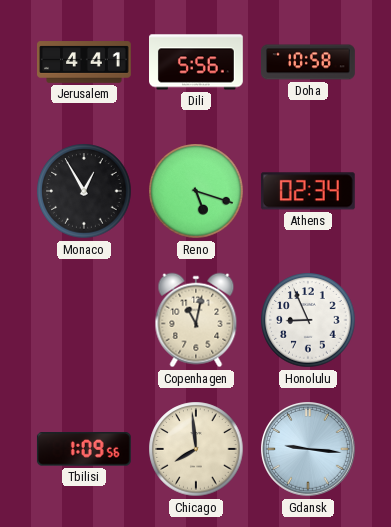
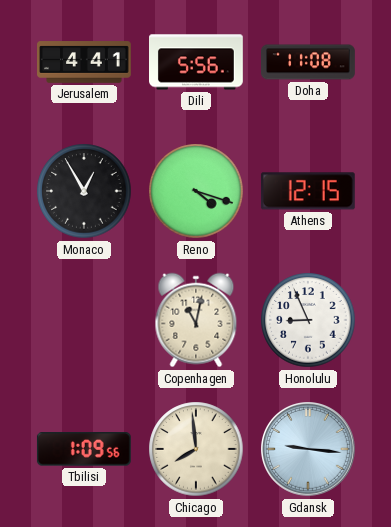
Doha: 10:58 -> 11:08 (308, 62)
Reno: 5:18 -> 4:18 (196, 191)
Athens: 02:34 -> 12:15 (308, 191)
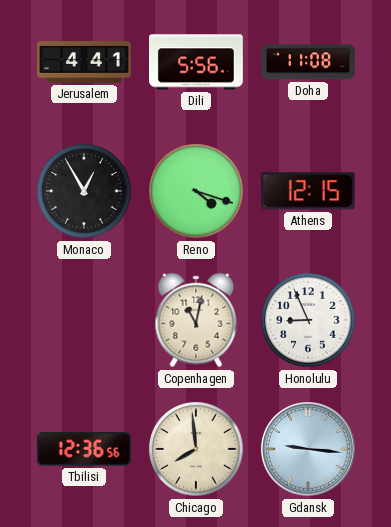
Tbilisi: 1:09 -> 12:36 (84, 449)
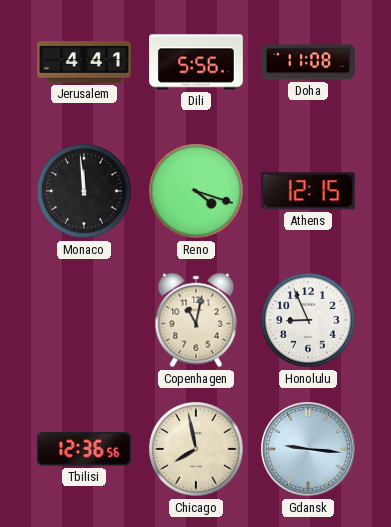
Monaco: 12:55 -> 11:59 (84, 191)
Chicago: 7:59 -> 7:58 (196, 449)
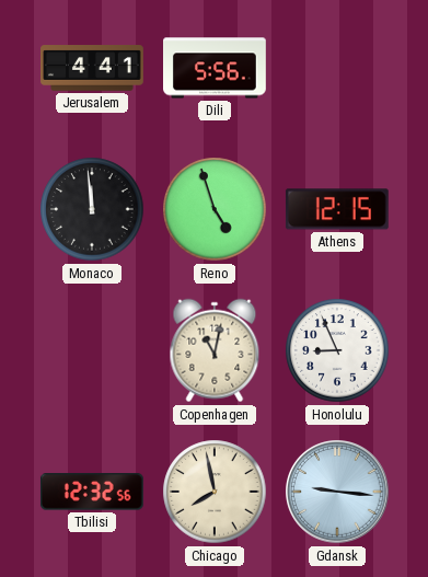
Doha: 11:08 -> none (308, 62)
Reno: 4:18 -> 4:57 (215, 209)
Tbilisi: 12:36 -> 12:32 (92, 492)
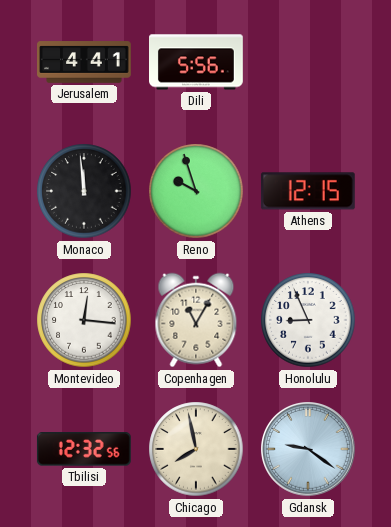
Reno: 4:57 -> 9:57 (196, 191)
Montevideo: none -> 12:16 (84, 320)
Copenhagen: 11:02 -> 11:05 (196, 320)
Gdansk: 9:16 -> 9:21 (309, 450)
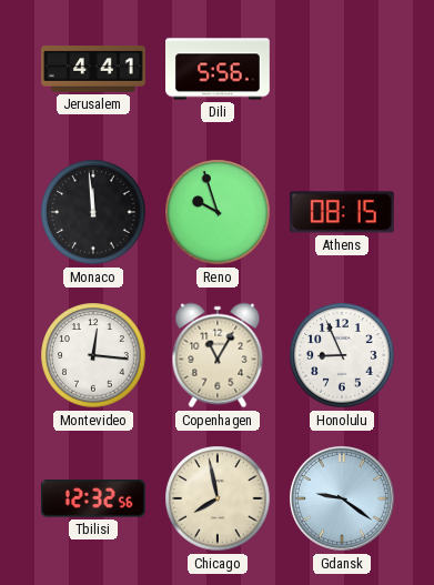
Athens: 12:15 -> 08:15 (342, 212)
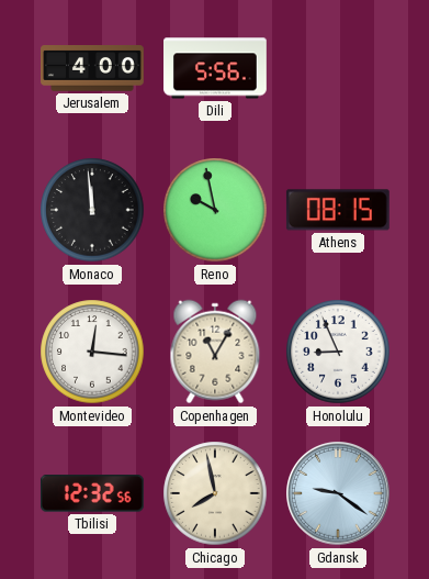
Jerusalem: 4:41 -> 4:00 (93, 68)
Reno: 9:57 -> 9:58 (215, 210)
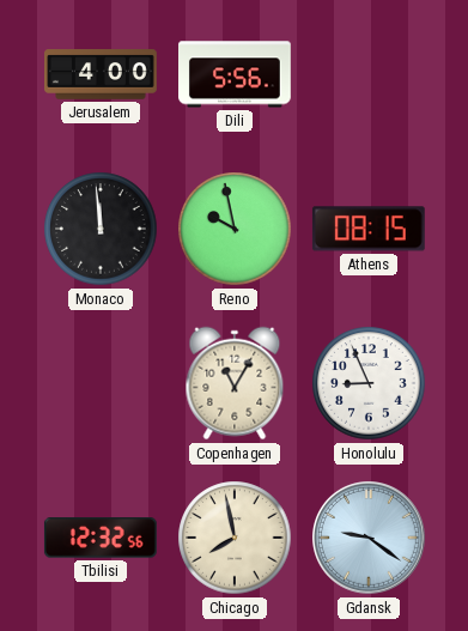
Montevideo: 12:16 -> none (92, 352)
